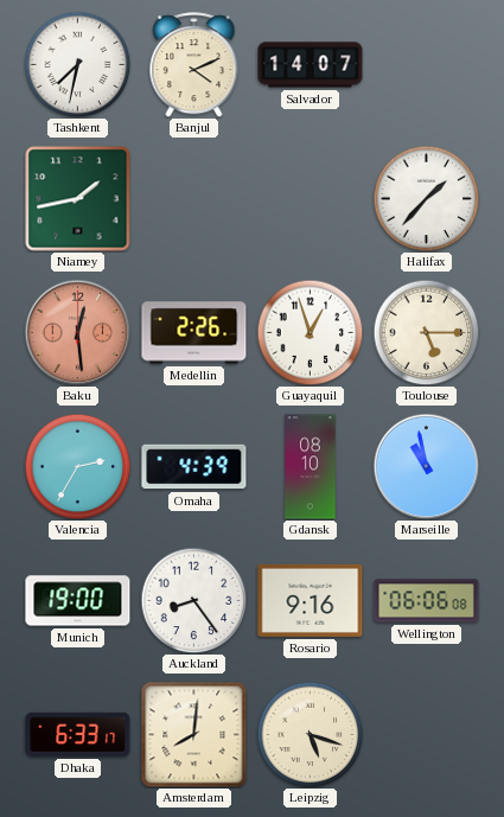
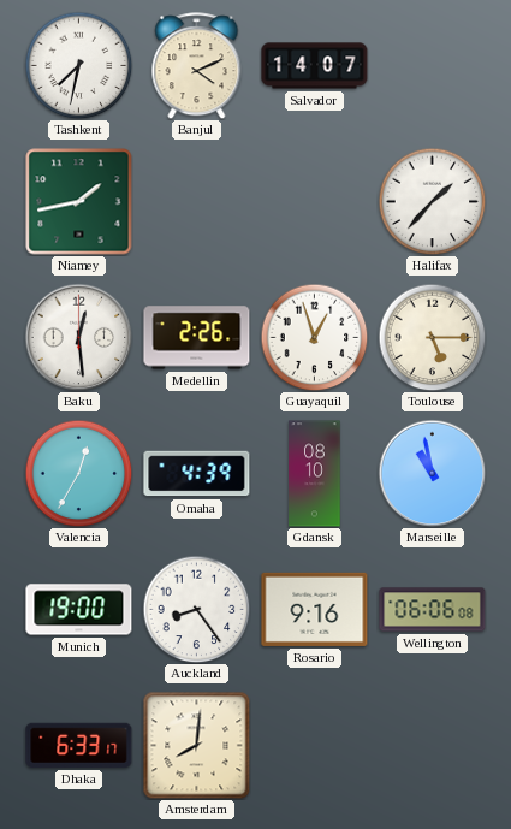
Baku dial: salmon -> white (78, 337)
Valencia: 2:35 -> 12:35 (78, 473)
Leipzig: 5:18 -> none (310, 734)
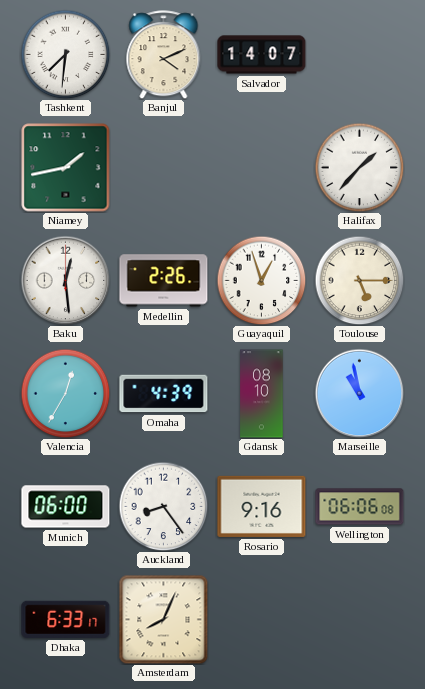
Tashkent: 7:32 -> 7:31 (65, 54)
Munich: 19:00 -> 06:00 (66, 507)
Amsterdam: 8:01 -> 8:04 (163, 619)
